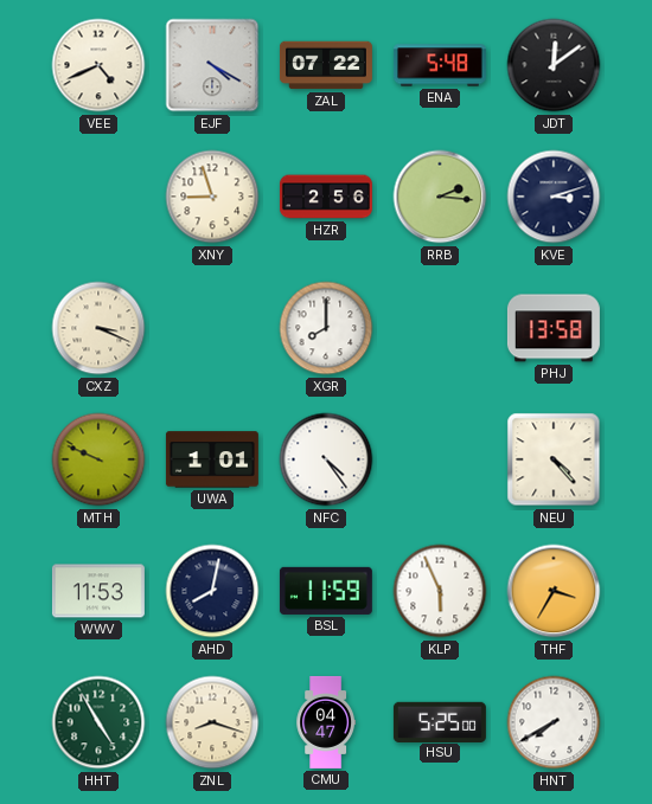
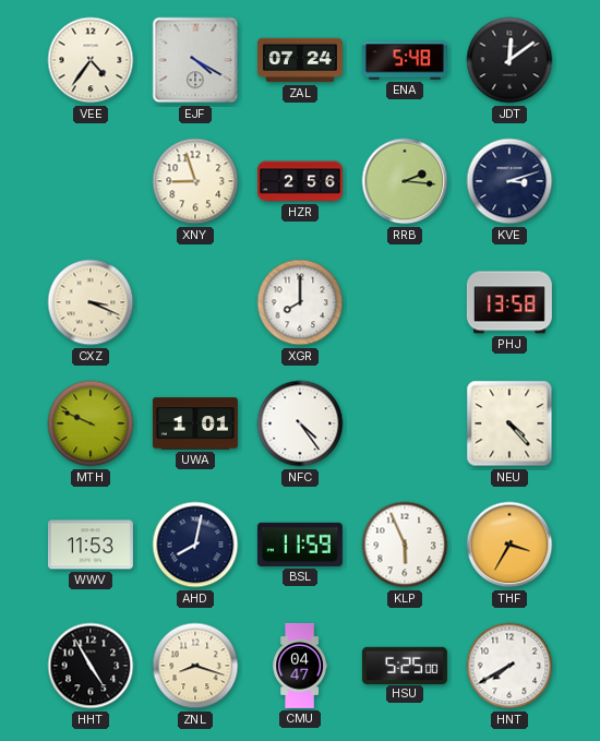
VEE: 4:41 -> 4:36 (91, 60)
ZAL: 07:22 -> 07:24 (300, 60)
HHT dial: green -> black (91, 666)
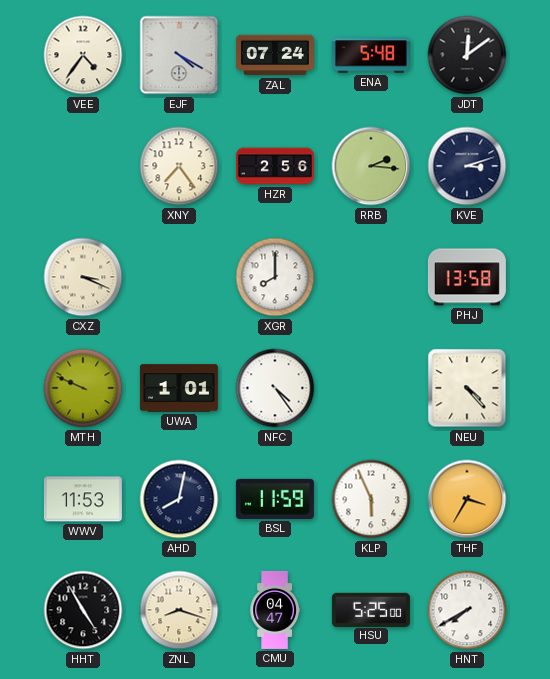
XNY: 8:57 -> 7:24 (179, 166)
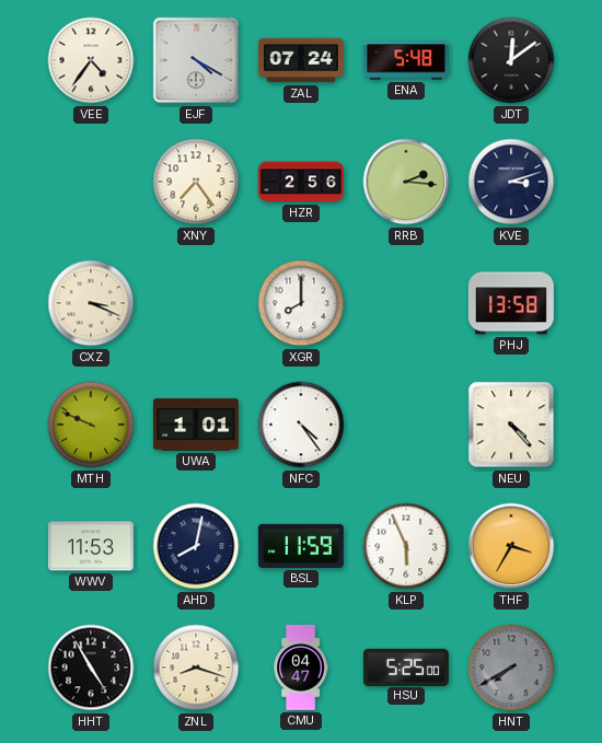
HNT dial: white -> grey (511, 667)
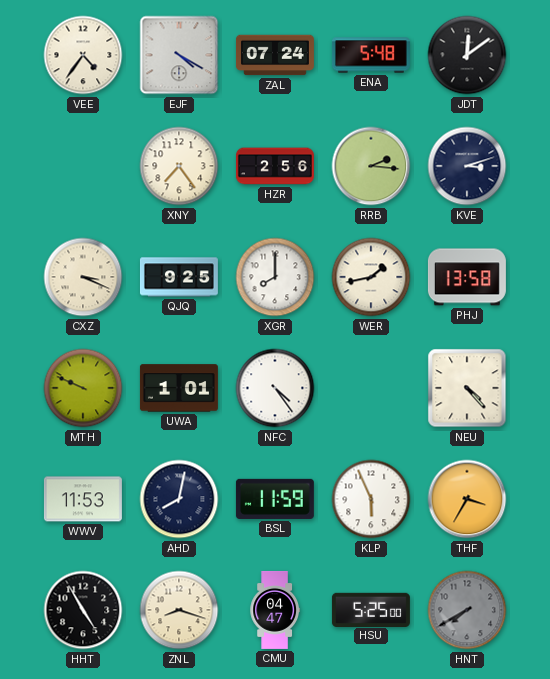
QJQ: none -> 9:25 (179, 277)
WER: none -> 1:43 (371, 277)
